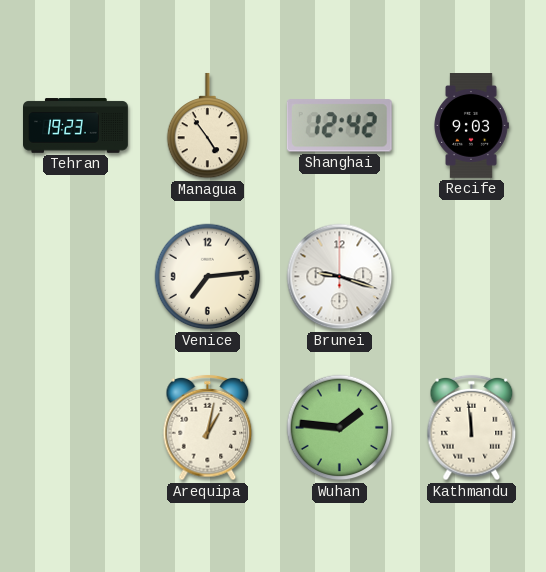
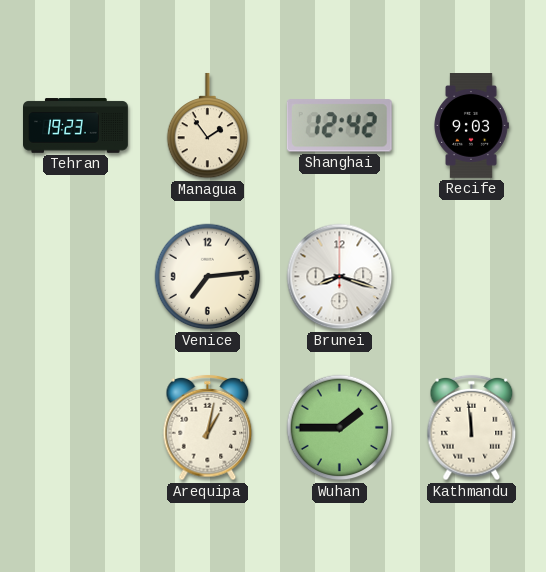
Managua: 4:54 -> 1:54 (208, 126)
Brunei: 9:18 -> 8:18 (340, 277)
Wuhan: 1:46 -> 1:45 (340, 428)
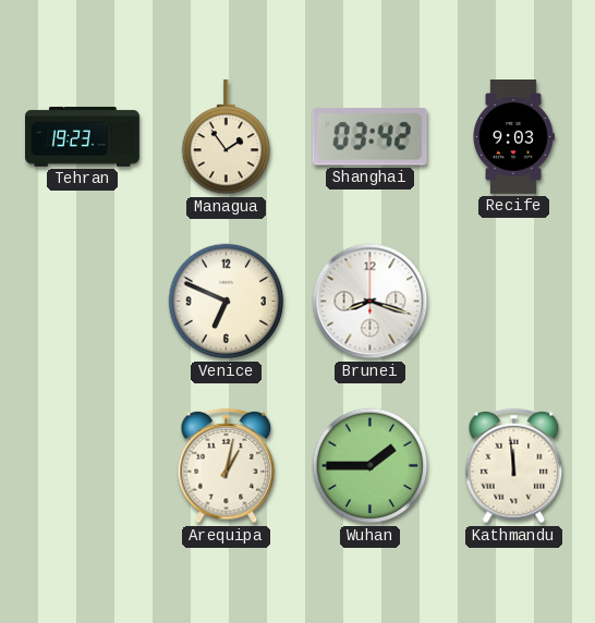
Shanghai: 12:42 -> 03:42 (369, 137)
Venice: 7:14 -> 6:49 (227, 302)
